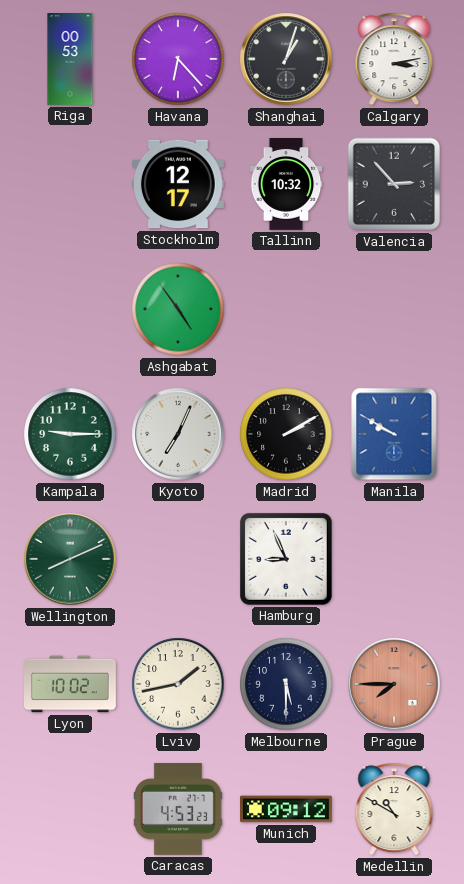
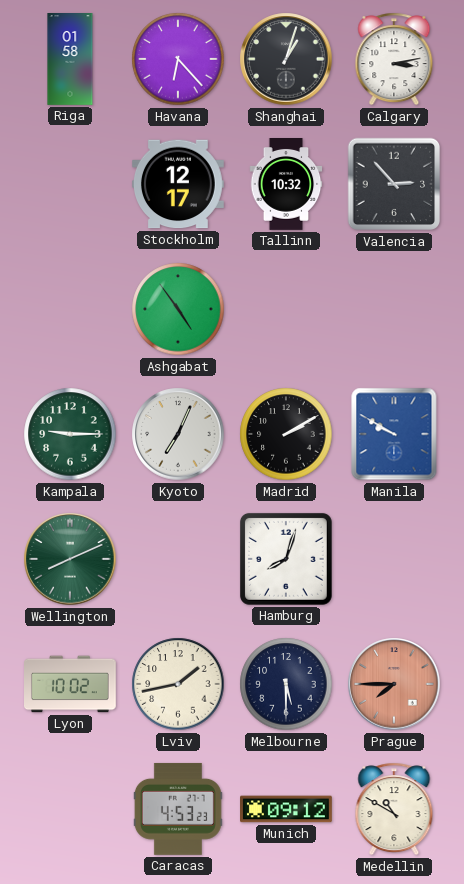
Riga: 00:53 -> 01:58 (70, 60)
Hamburg: 8:56 -> 8:03 (286, 559)
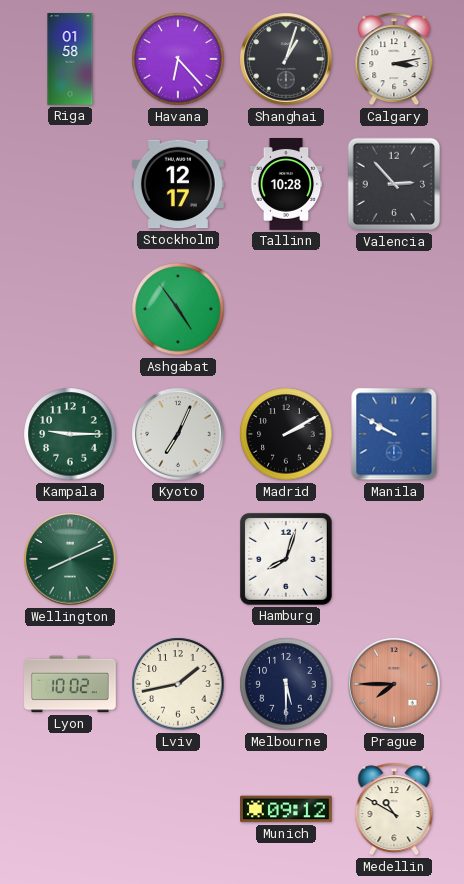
Tallinn: 10:32 -> 10:28 (286, 185)
Caracas: 4:53 -> none (178, 809)
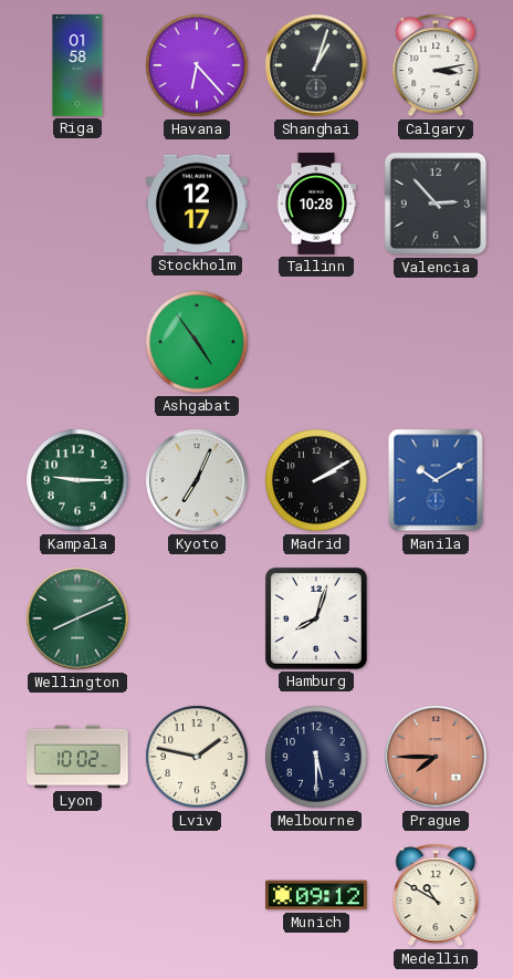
Manila: 9:50 -> 10:10 (436, 480)
Lviv: 1:43 -> 1:47 (197, 757)
